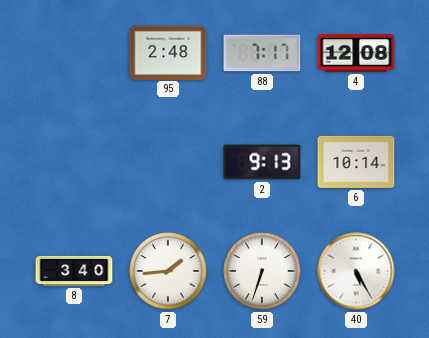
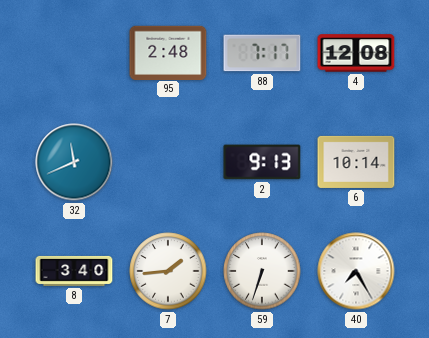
32: none -> 11:41 (74, 162)
40: 5:25 -> 7:25 (356, 271)
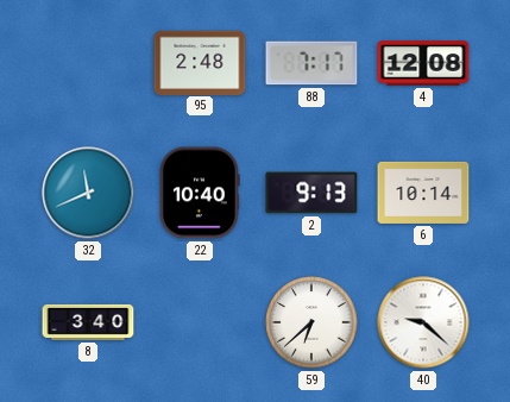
22: none -> 10:40 (201, 193)
7: 1:44 -> none (168, 271)
59: 6:33 -> 6:38 (311, 322)
40: 7:25 -> 9:22 (423, 322)
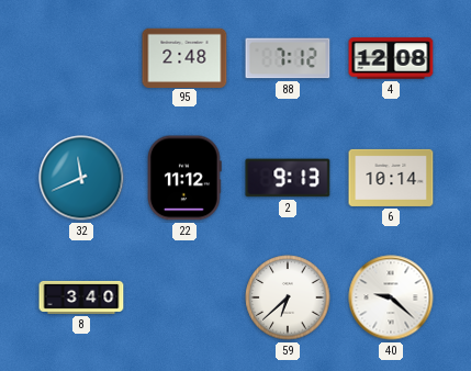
88: 7:17 -> 7:12 (288, 58)
22: 10:40 -> 11:12 (186, 178)
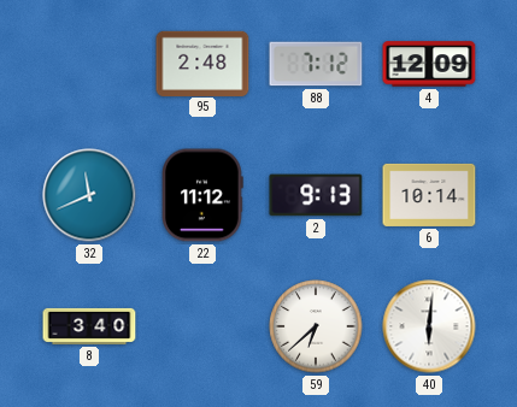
4: 12:08 -> 12:09 (429, 64)
40: 9:22 -> 6:01 (429, 326)
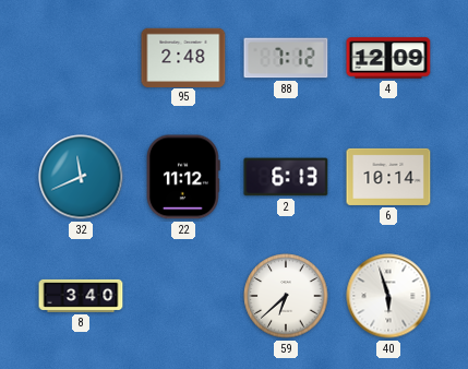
2: 9:13 -> 6:13 (286, 177)
40: 6:01 -> 5:57 (388, 296)
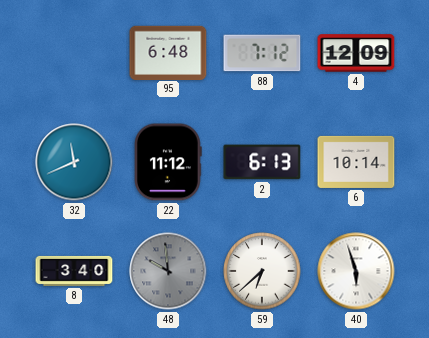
95: 2:48 -> 6:48 (168, 52)
48: none -> 9:59 (168, 271)
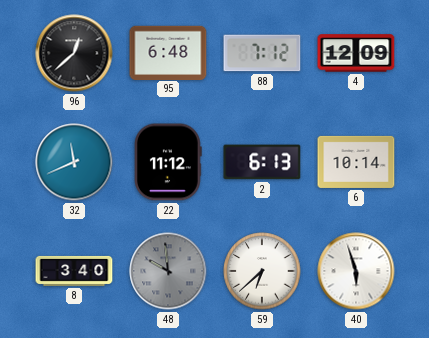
96: none -> 12:38 (74, 53)
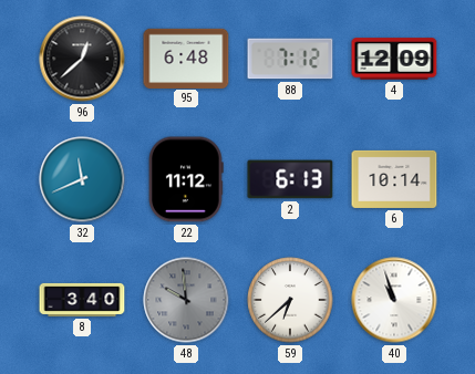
40: 5:57 -> 10:57 (394, 300)
